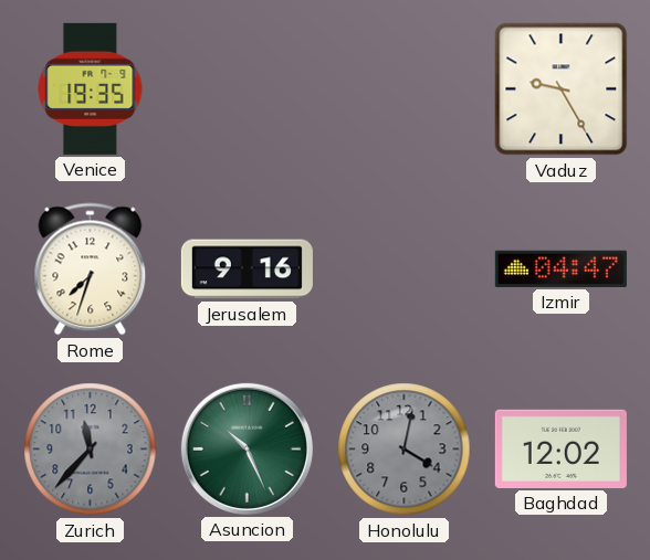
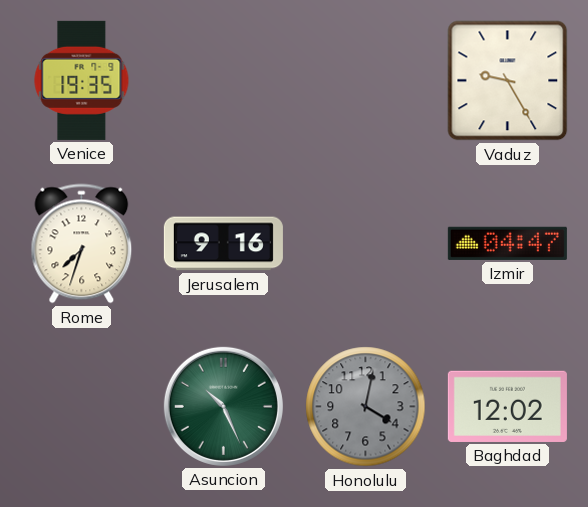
Zurich: 11:37 -> none (91, 450)
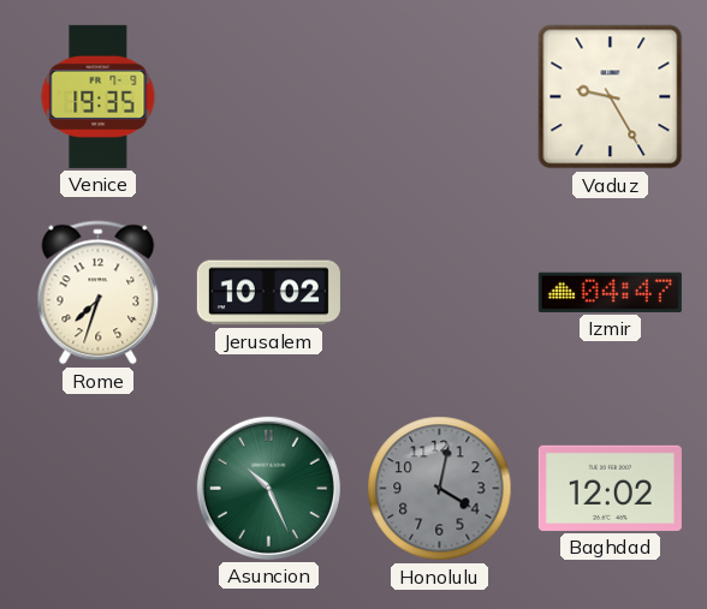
Jerusalem: 9:16 -> 10:02 (268, 293)
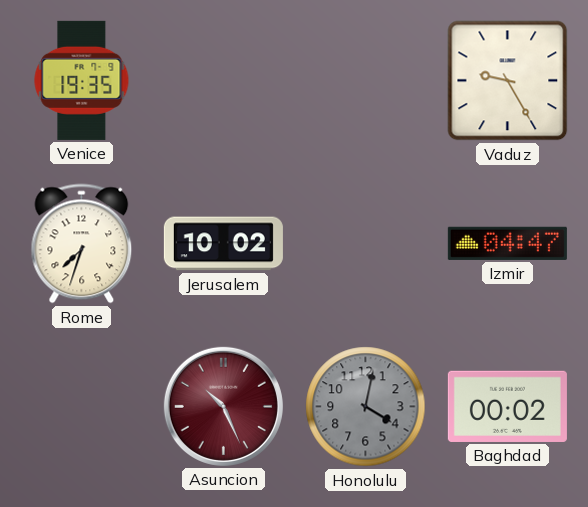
Asuncion dial: green -> burgundy (223, 406)
Baghdad: 12:02 -> 00:02 (507, 406)
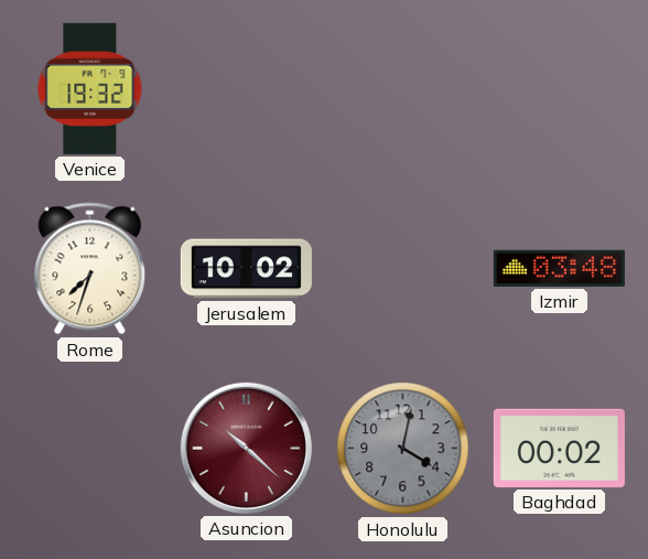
Venice: 19:35 -> 19:32 (90, 88)
Vaduz: 9:25 -> none (508, 81)
Izmir: 04:47 -> 03:48 (559, 268)
Asuncion: 10:26 -> 10:22 (246, 448)
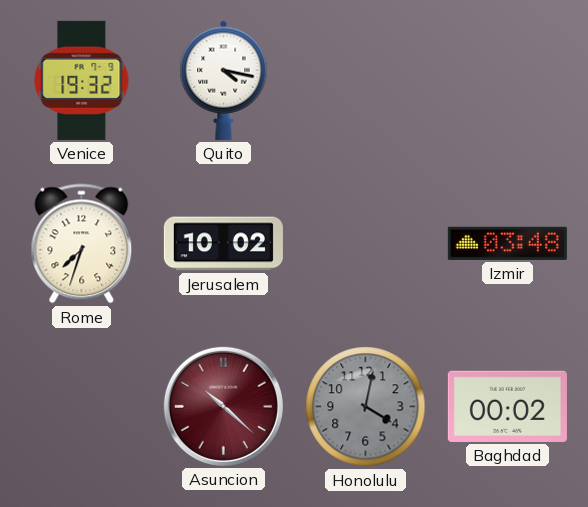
Quito: none -> 4:17 (224, 80)
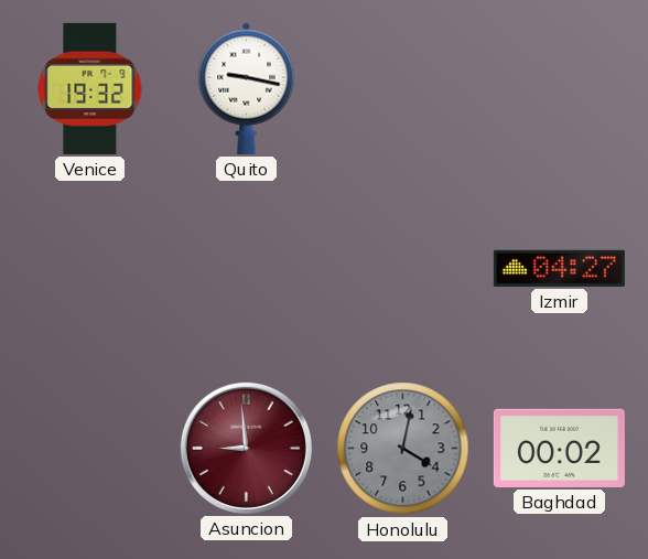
Quito: 4:17 -> 9:17 (247, 88)
Rome: 7:33 -> none (82, 244)
Jerusalem: 10:02 -> none (223, 244)
Izmir: 03:48 -> 04:27 (559, 268)
Asuncion: 10:22 -> 8:59 (246, 448)
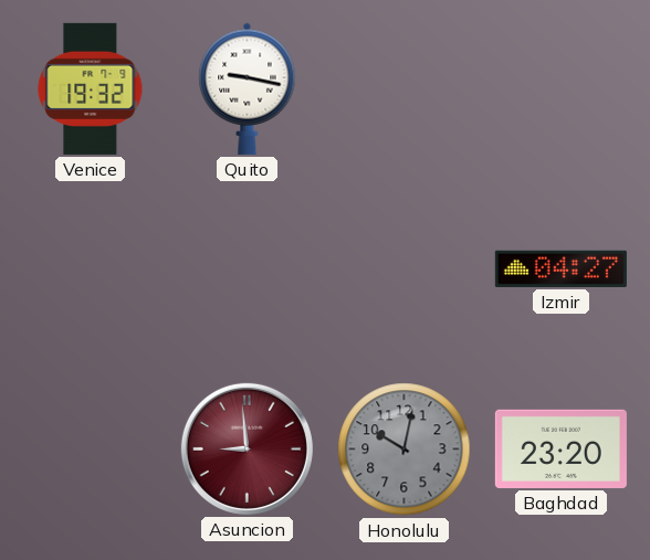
Honolulu: 4:02 -> 10:02 (405, 450)
Baghdad: 00:02 -> 23:20 (560, 448)
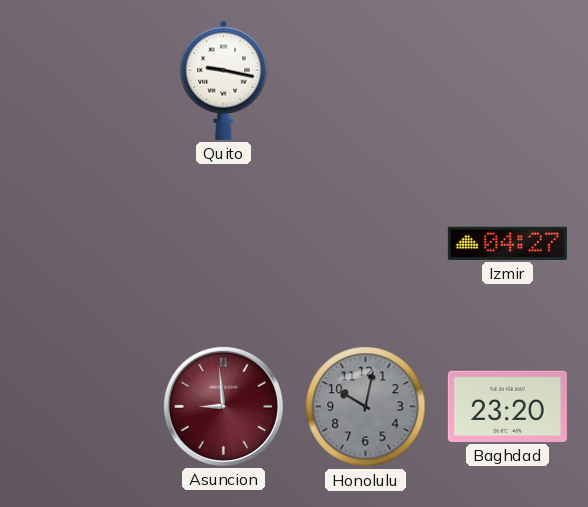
Venice: 19:32 -> none (91, 88)
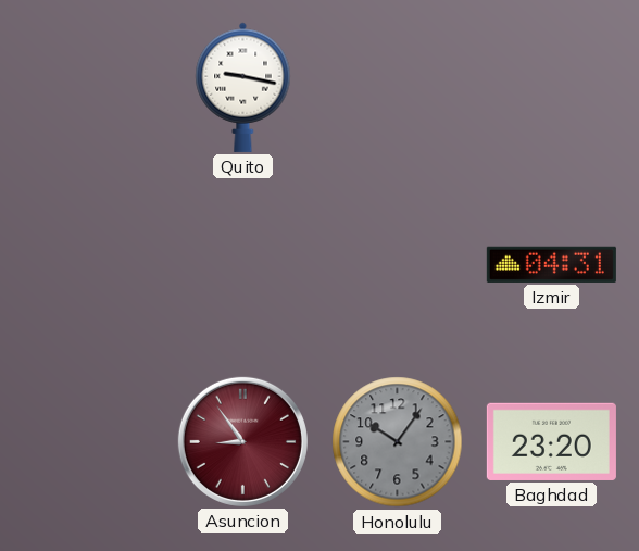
Izmir: 04:27 -> 04:31 (551, 264)
Asuncion: 8:59 -> 8:54 (242, 441)
Honolulu: 10:02 -> 10:06 (398, 442)
